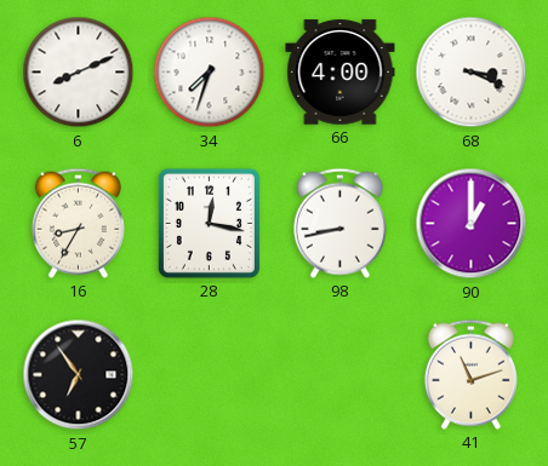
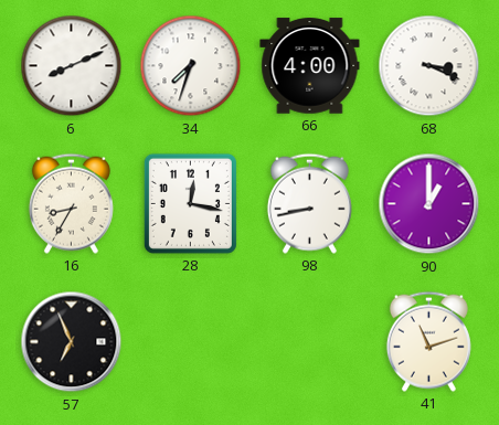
57: 6:54 -> 6:56 (72, 342)
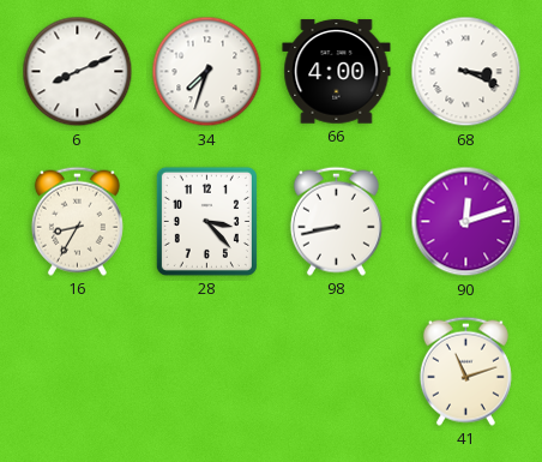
28: 12:17 -> 3:23 (206, 221)
90: 1:00 -> 12:12 (466, 222)
57: 6:56 -> none (72, 342)
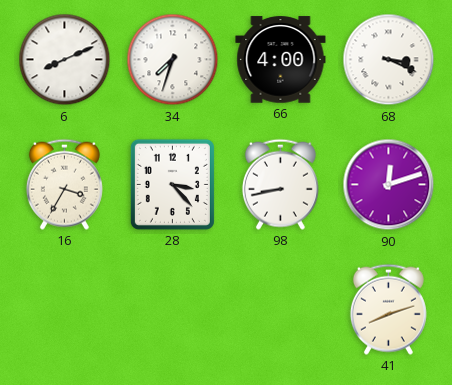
16: 8:35 -> 3:35 (64, 184)
41: 11:12 -> 8:12 (388, 309)
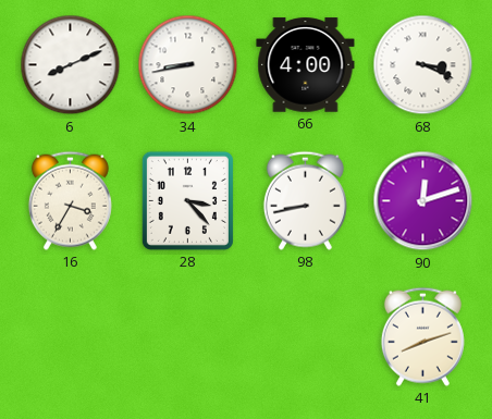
34: 7:33 -> 8:43 (188, 65)
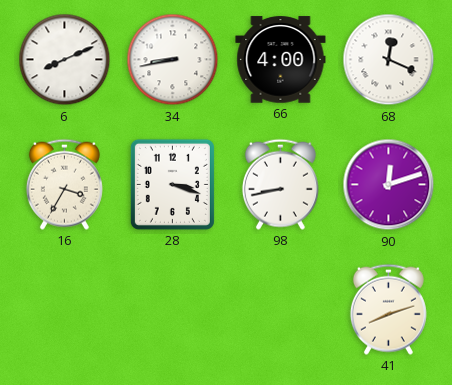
68: 3:19 -> 12:19 (389, 60)
28: 3:23 -> 3:18 (172, 184)
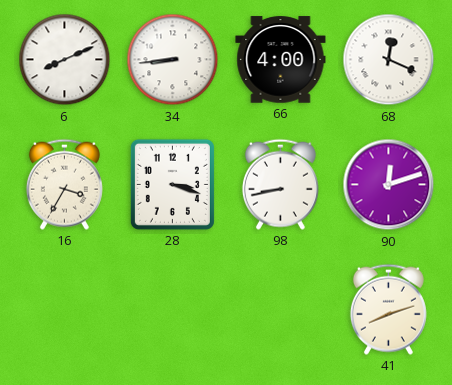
34: 8:43 -> 8:44 (173, 60)
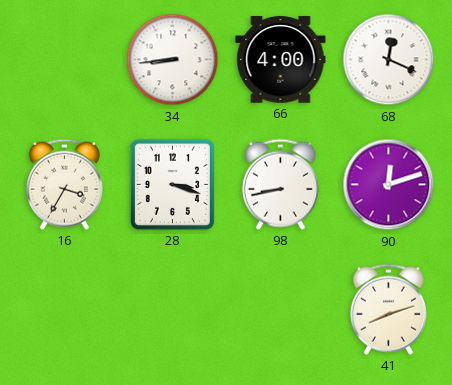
6: 8:11 -> none (65, 60)
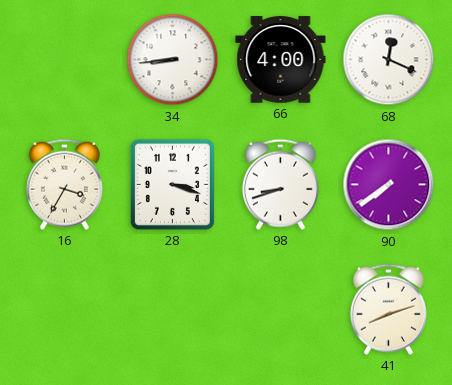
98: 8:43 -> 8:42 (280, 184)
90: 12:12 -> 7:39 (389, 185)
